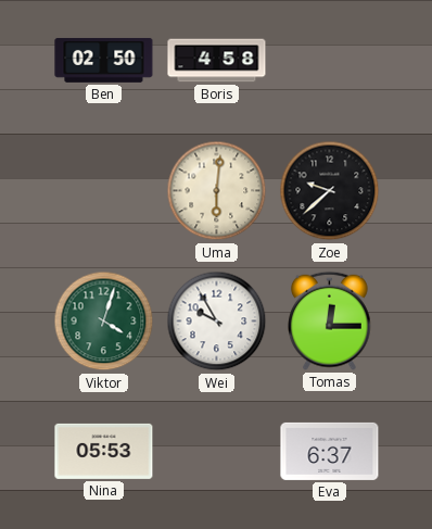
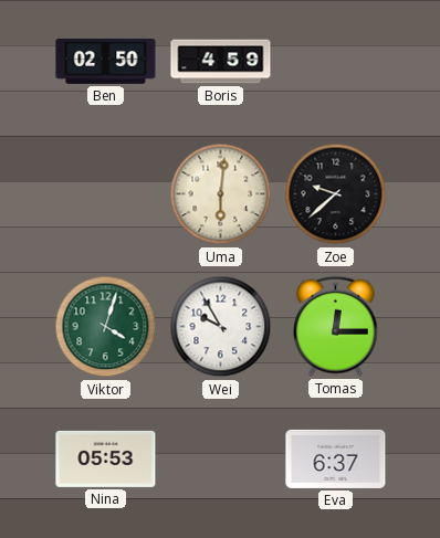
Boris: 4:58 -> 4:59 (221, 62)
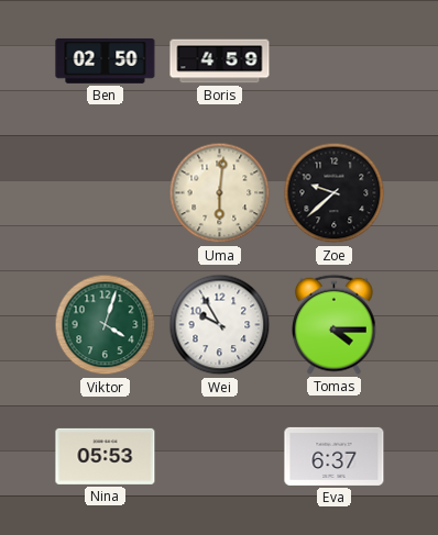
Tomas: 12:15 -> 4:15 (335, 324)
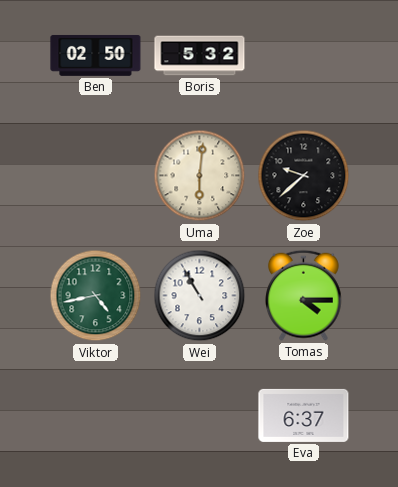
Boris: 4:59 -> 5:32 (200, 56)
Viktor: 4:03 -> 4:43 (96, 296)
Wei: 9:55 -> 10:55 (200, 296)
Nina: 05:53 -> none (106, 456)
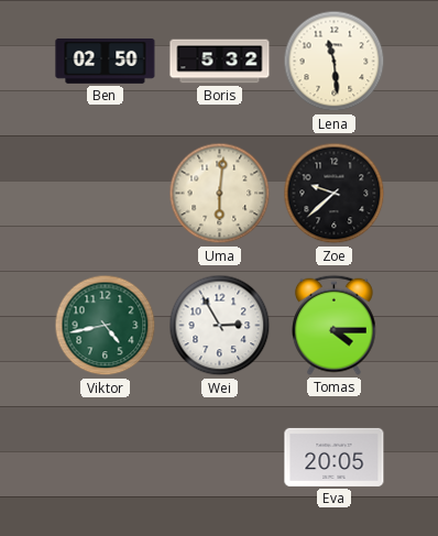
Lena: none -> 11:29 (335, 62)
Wei: 10:55 -> 2:55 (220, 326)
Eva: 6:37 -> 20:05 (335, 457)
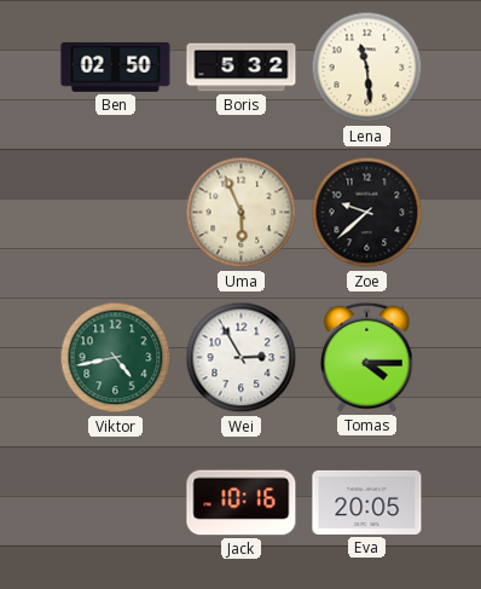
Uma: 6:01 -> 5:56 (242, 213)
Jack: none -> 10:16 (242, 503)
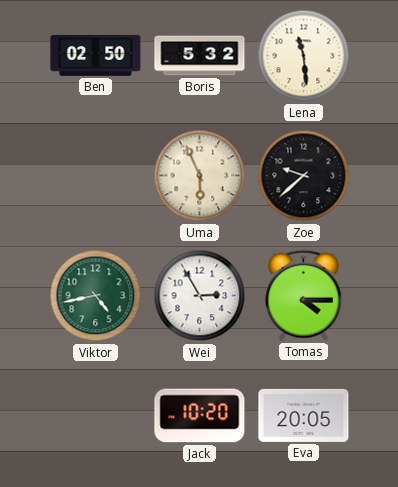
Jack: 10:16 -> 10:20 (200, 416)
